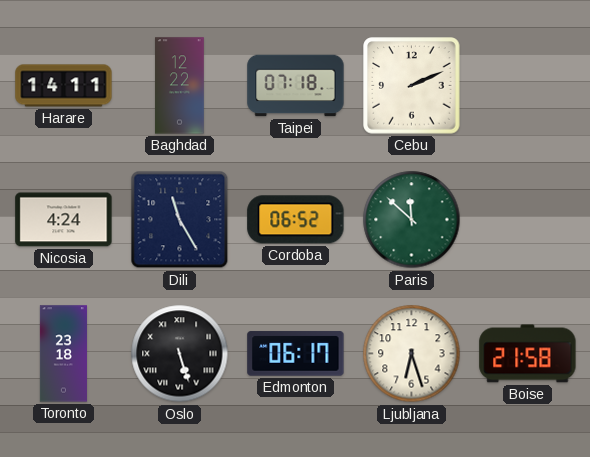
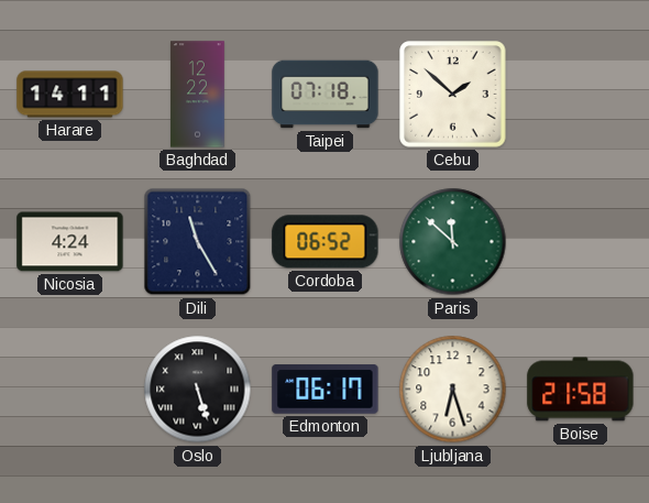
Cebu: 2:11 -> 1:52 (453, 95)
Toronto: 23:18 -> none (63, 354)
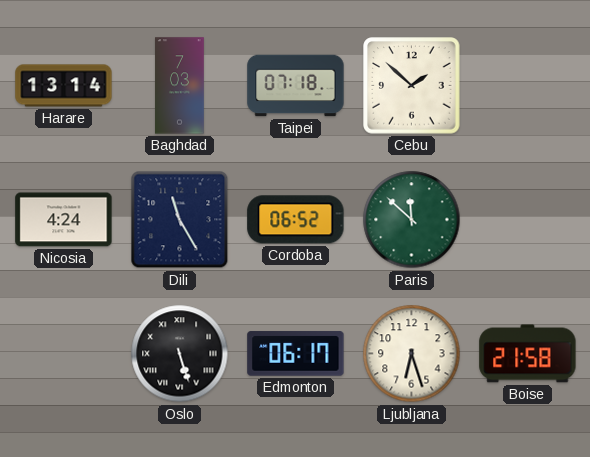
Harare: 14:11 -> 13:14 (64, 86)
Baghdad: 12:22 -> 7:03 (180, 86)
